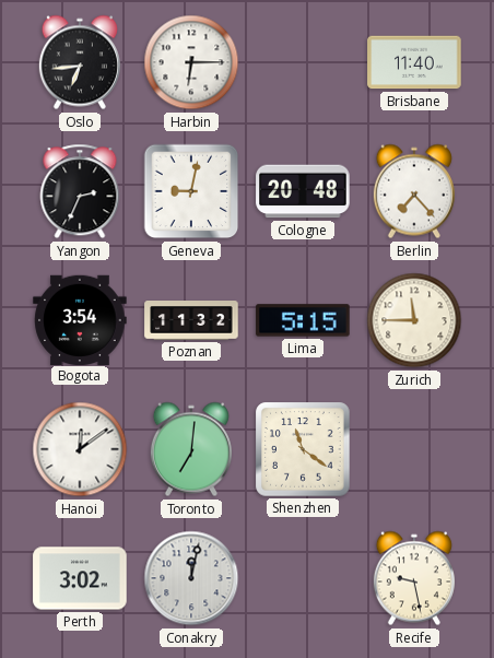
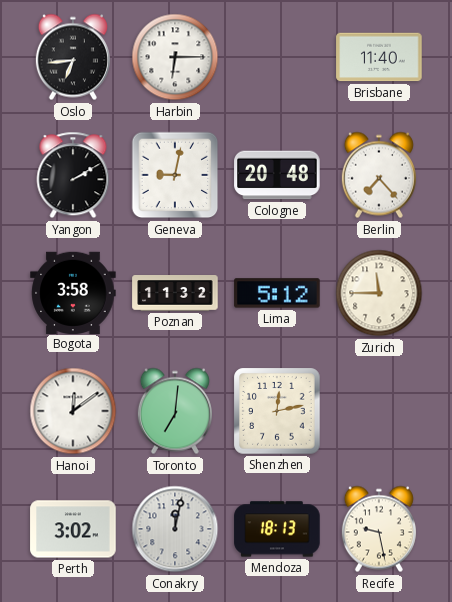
Yangon: 2:34 -> 2:10 (73, 175)
Bogota: 3:54 -> 3:58 (73, 292)
Lima: 5:15 -> 5:12 (277, 293)
Shenzhen: 11:21 -> 12:13 (277, 411)
Mendoza: none -> 18:13 (277, 529)
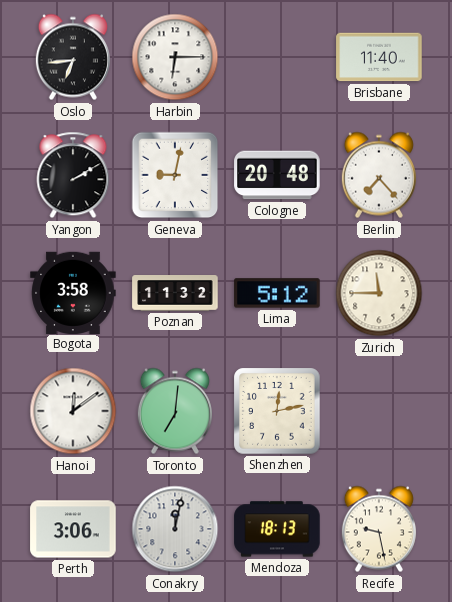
Perth: 3:02 -> 3:06 (73, 529)
